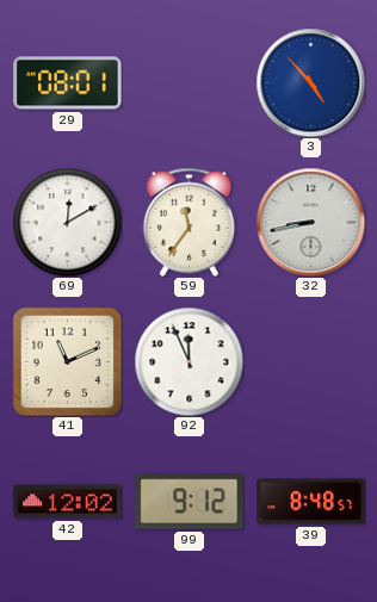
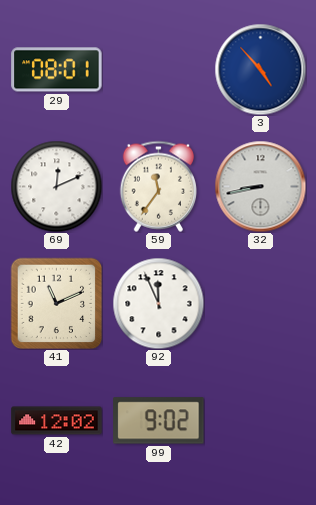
69: 12:10 -> 12:11 (56, 186)
99: 9:12 -> 9:02 (159, 421)
39: 8:48 -> none (311, 502)
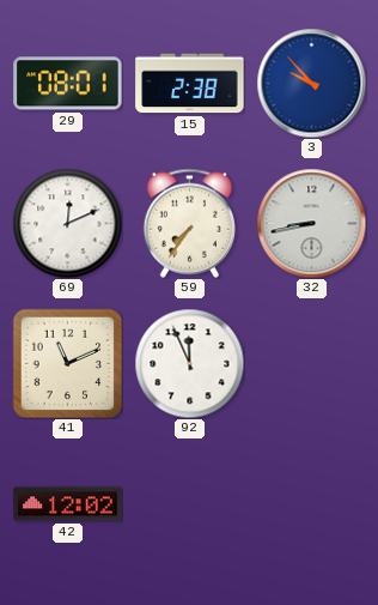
15: none -> 2:38 (190, 84)
3: 4:53 -> 9:53 (311, 83)
59: 11:36 -> 7:36 (189, 223)
99: 9:02 -> none (159, 421)
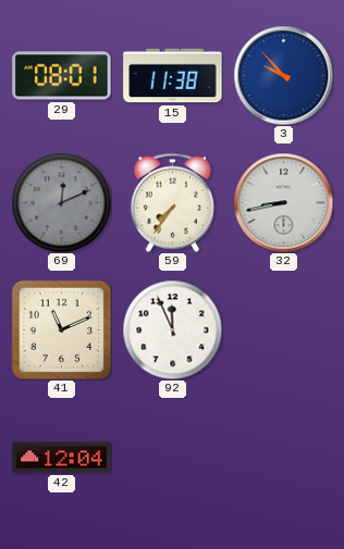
15: 2:38 -> 11:38 (173, 76)
69 dial: white -> grey (61, 202)
42: 12:02 -> 12:04 (62, 458)
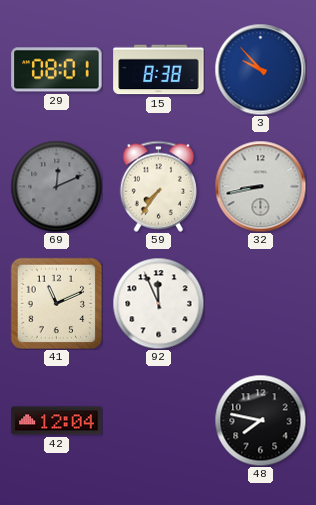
15: 11:38 -> 8:38 (159, 70)
48: none -> 7:47 (260, 420)
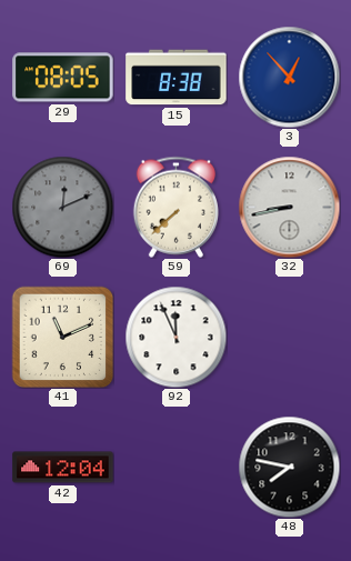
29: 08:01 -> 08:05 (63, 78)
3: 9:53 -> 12:53 (289, 77)
59: 7:36 -> 7:38 (175, 207)
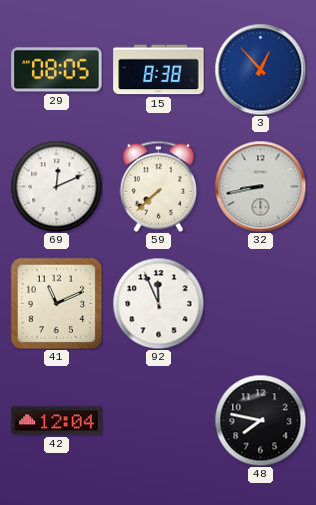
69 dial: grey -> white (56, 186)
